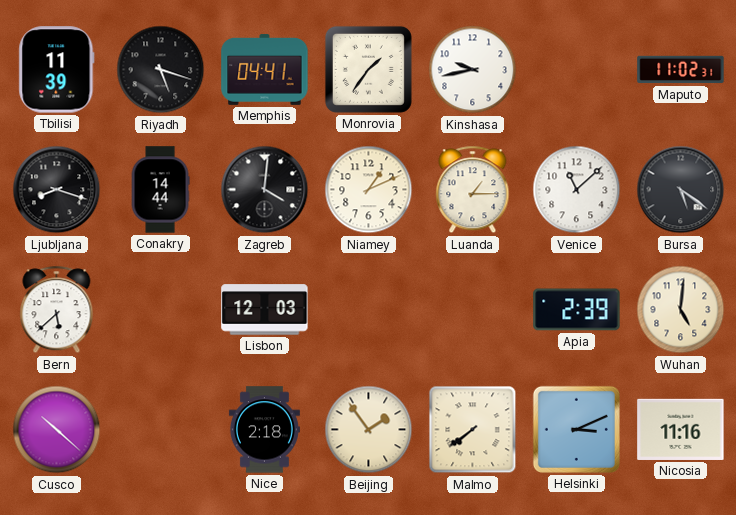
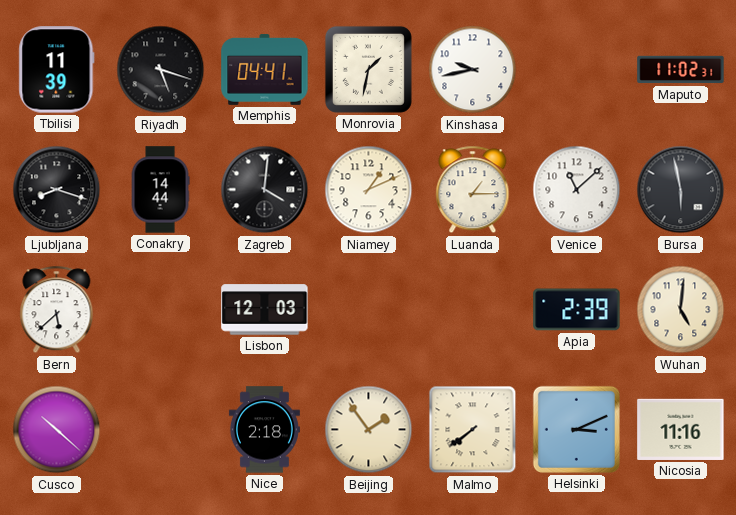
Monrovia: 1:36 -> 1:32 (368, 69)
Bursa: 5:21 -> 5:58 (681, 190)
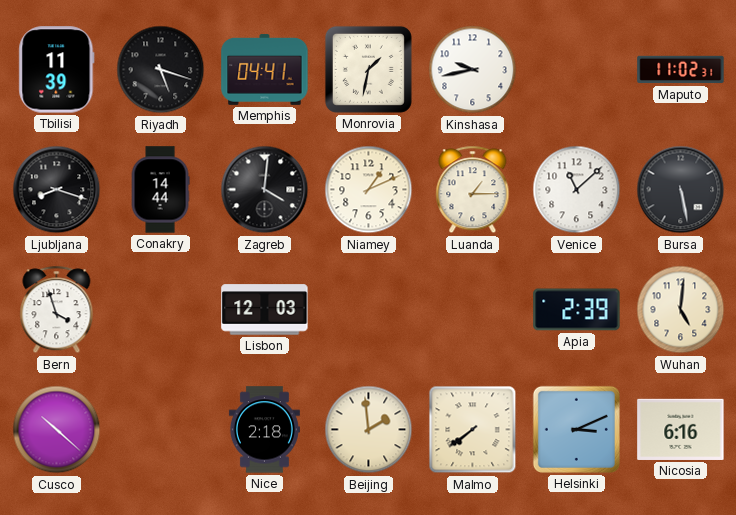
Bursa: 5:58 -> 5:28 (681, 190)
Bern: 5:38 -> 3:57 (57, 310)
Beijing: 1:54 -> 1:59 (369, 430)
Nicosia: 11:16 -> 6:16 (681, 429)
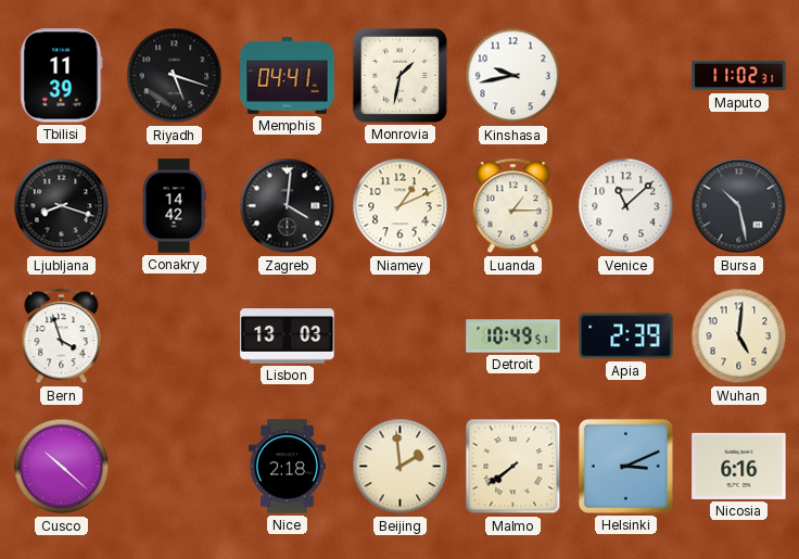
Conakry: 14:44 -> 14:42 (174, 206)
Bursa: 5:28 -> 10:28 (739, 206)
Lisbon: 12:03 -> 13:03 (288, 336)
Detroit: none -> 10:49 (513, 336)
